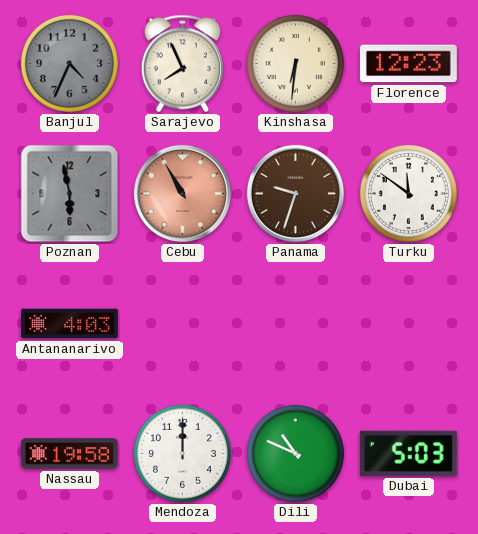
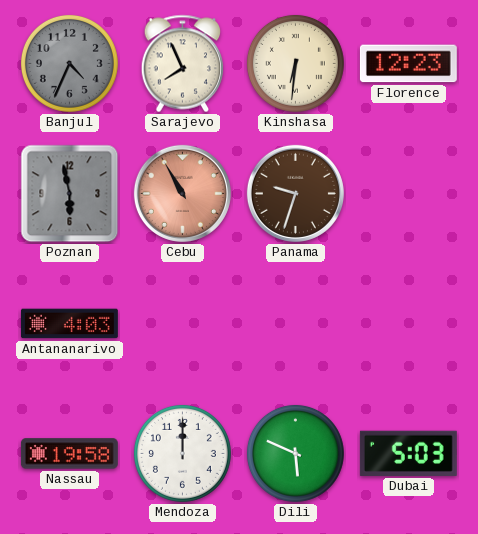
Turku: 11:51 -> none (408, 193)
Dili: 10:49 -> 5:49 (295, 453)
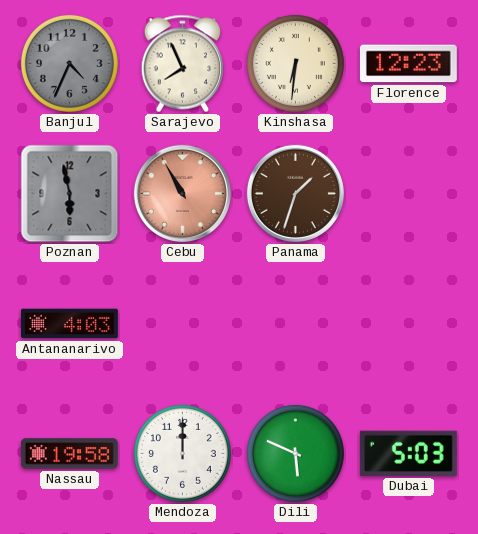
Panama: 9:33 -> 1:33 (295, 193)
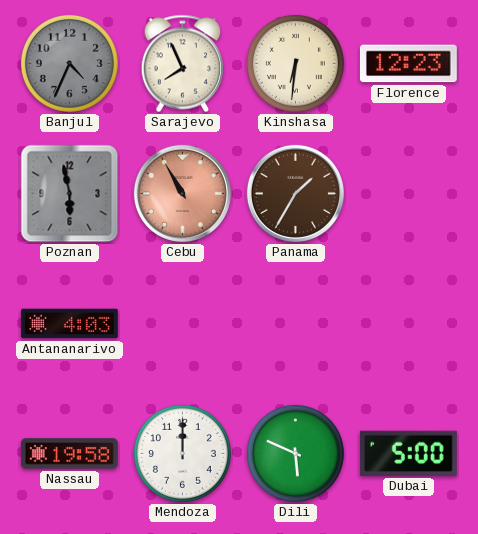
Panama: 1:33 -> 1:35 (295, 193)
Dubai: 5:03 -> 5:00 (408, 453)
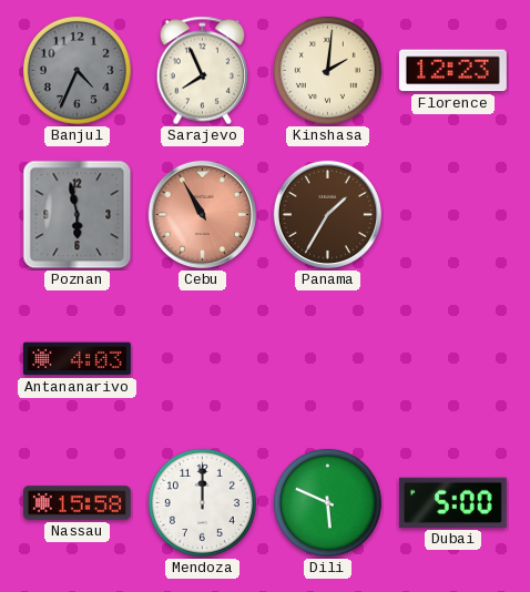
Kinshasa: 6:31 -> 2:01 (327, 70)
Nassau: 19:58 -> 15:58 (77, 503)
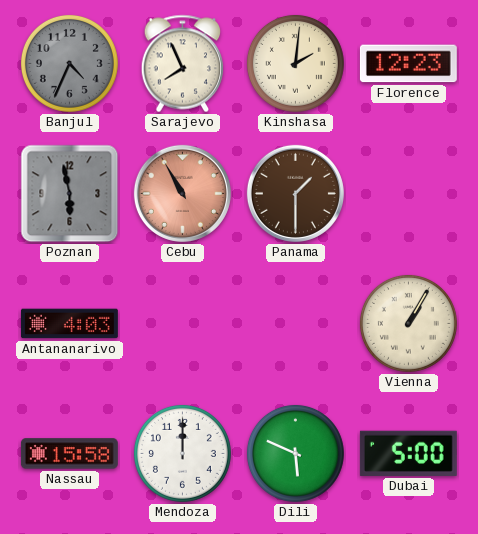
Panama: 1:35 -> 1:30 (295, 193)
Vienna: none -> 1:05 (408, 323)
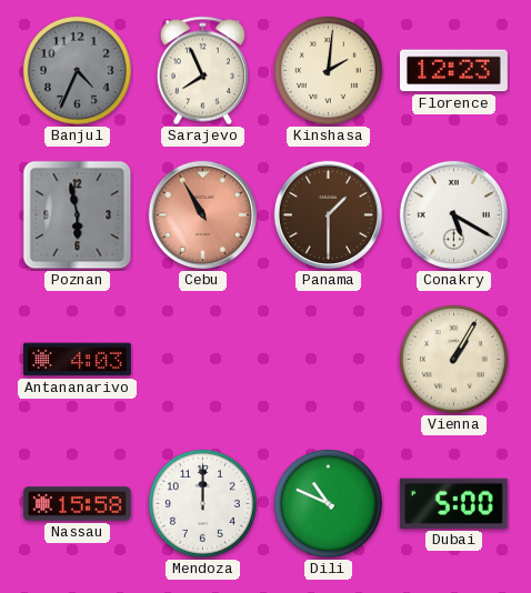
Conakry: none -> 5:20 (453, 214)
Dili: 5:49 -> 10:49 (328, 503)
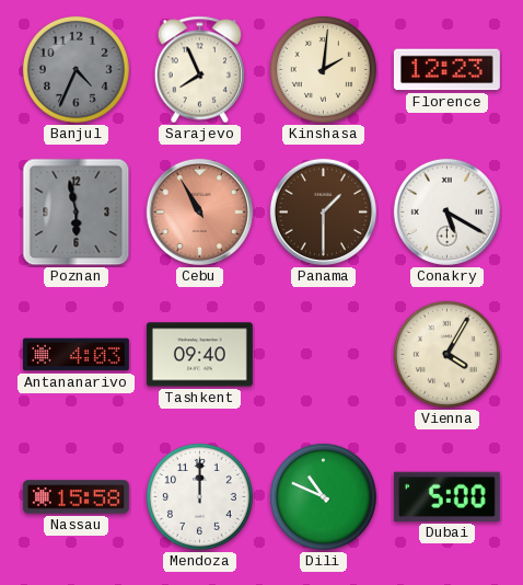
Tashkent: none -> 09:40 (199, 355)
Vienna: 1:05 -> 4:05 (446, 354)
